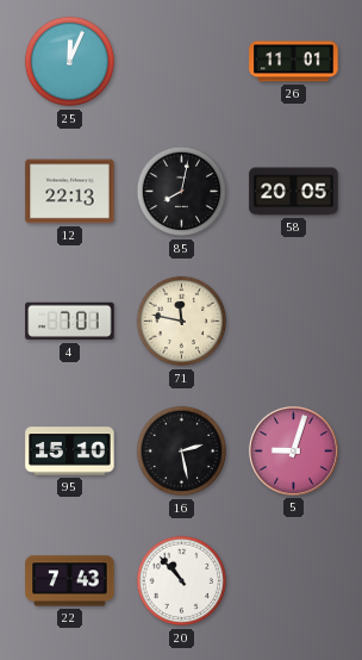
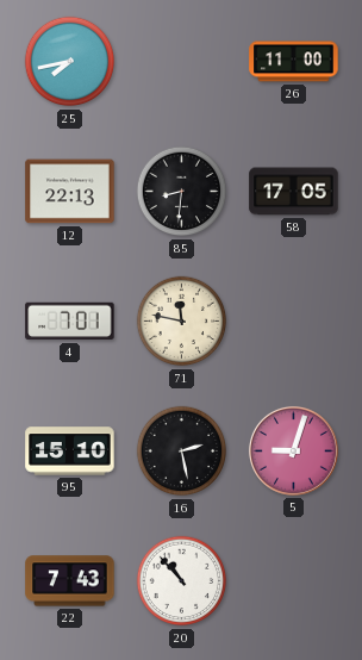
25: 12:04 -> 7:43 (70, 62)
26: 11:01 -> 11:00 (294, 62)
85: 8:02 -> 8:31 (182, 192)
58: 20:05 -> 17:05 (294, 192)
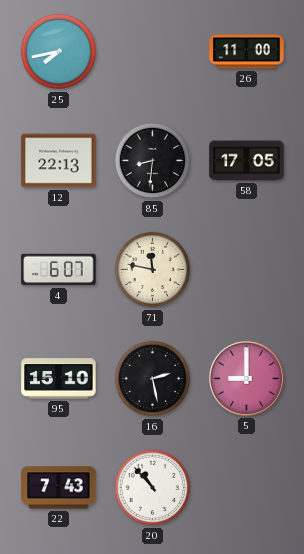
4: 7:01 -> 6:07 (59, 270)
5: 9:03 -> 9:00 (246, 378)
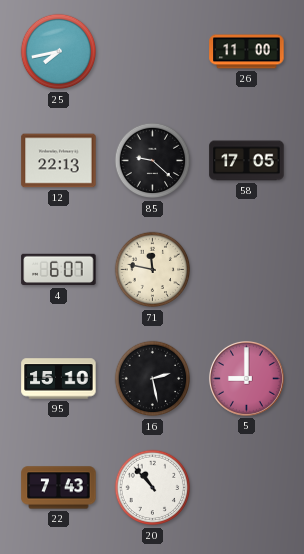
85: 8:31 -> 9:22 (153, 161)
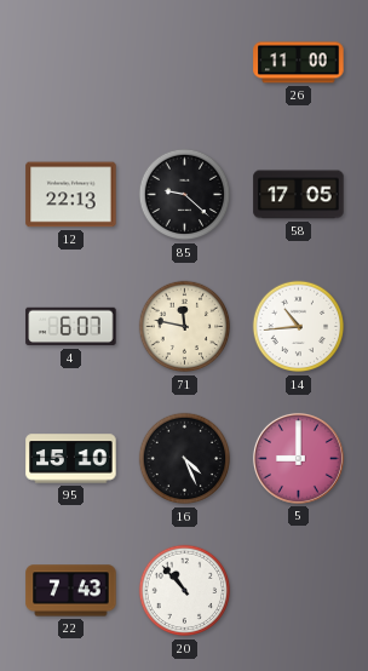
25: 7:43 -> none (59, 52)
14: none -> 10:44 (299, 327)
16: 2:28 -> 4:26 (185, 459)
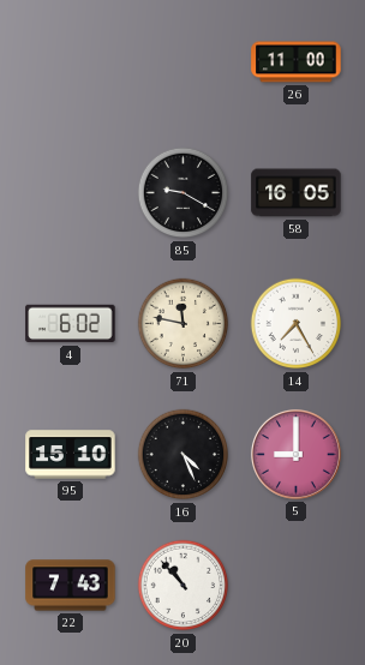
12: 22:13 -> none (71, 195)
85: 9:22 -> 9:20 (184, 193)
58: 17:05 -> 16:05 (297, 193)
4: 6:07 -> 6:02 (71, 324)
14: 10:44 -> 7:25 (297, 324)
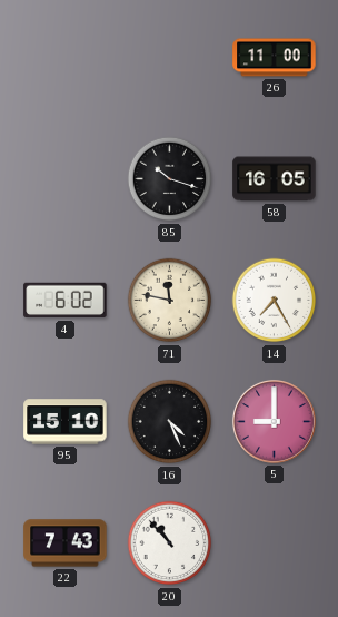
85: 9:20 -> 10:18 (170, 179)
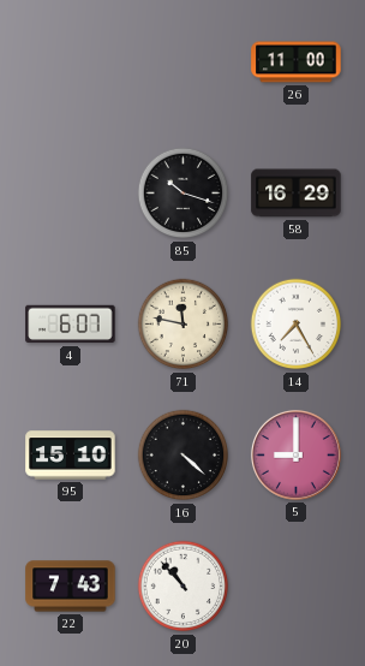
58: 16:05 -> 16:29 (297, 194)
4: 6:02 -> 6:07 (71, 325)
16: 4:26 -> 4:22 (184, 456)
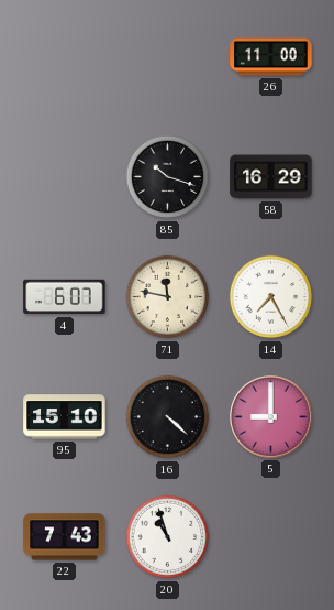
20: 10:53 -> 10:57 (168, 537)
